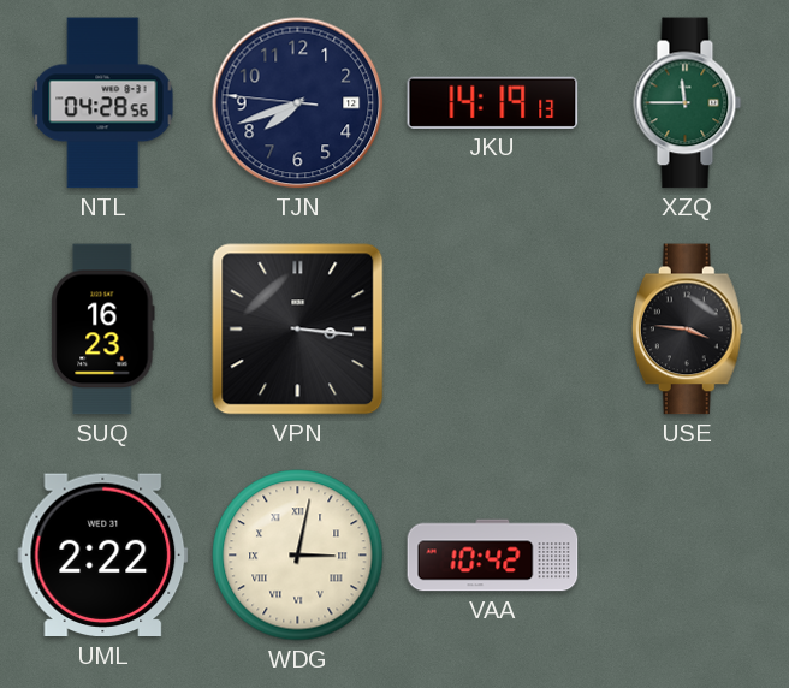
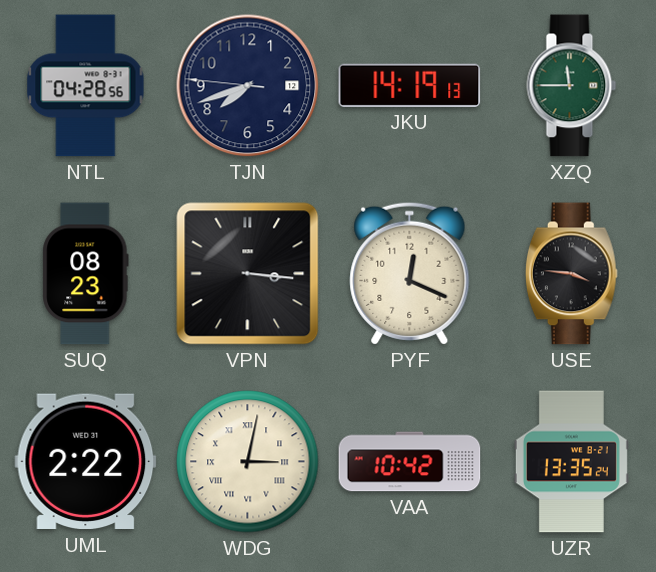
SUQ: 16:23 -> 08:23 (86, 274)
PYF: none -> 12:19 (410, 273)
UZR: none -> 13:35 (571, 462)
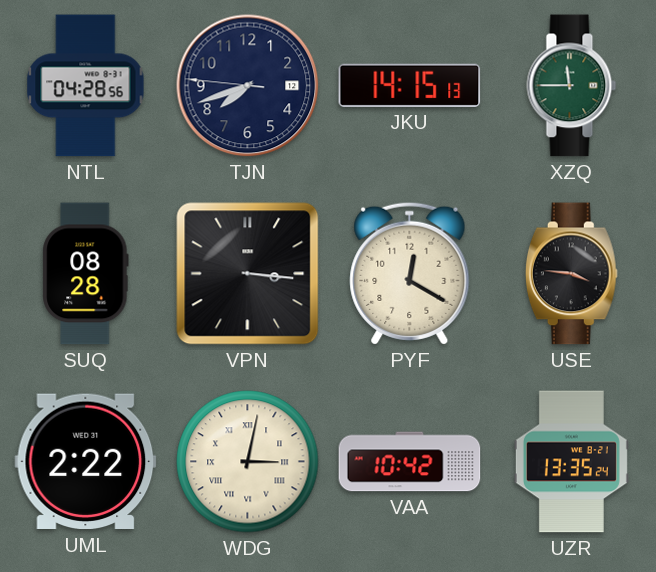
JKU: 14:19 -> 14:15 (410, 85)
SUQ: 08:23 -> 08:28 (86, 274)
PYF: 12:19 -> 12:20 (410, 273)
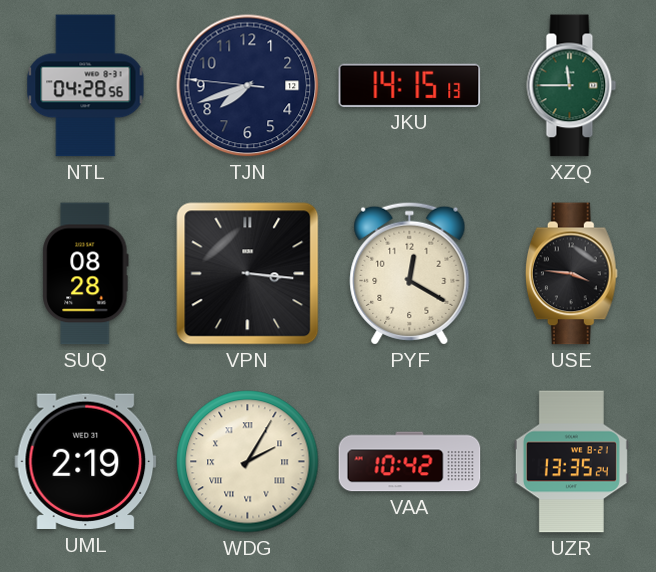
UML: 2:22 -> 2:19 (86, 462)
WDG: 3:02 -> 2:05 (248, 462)
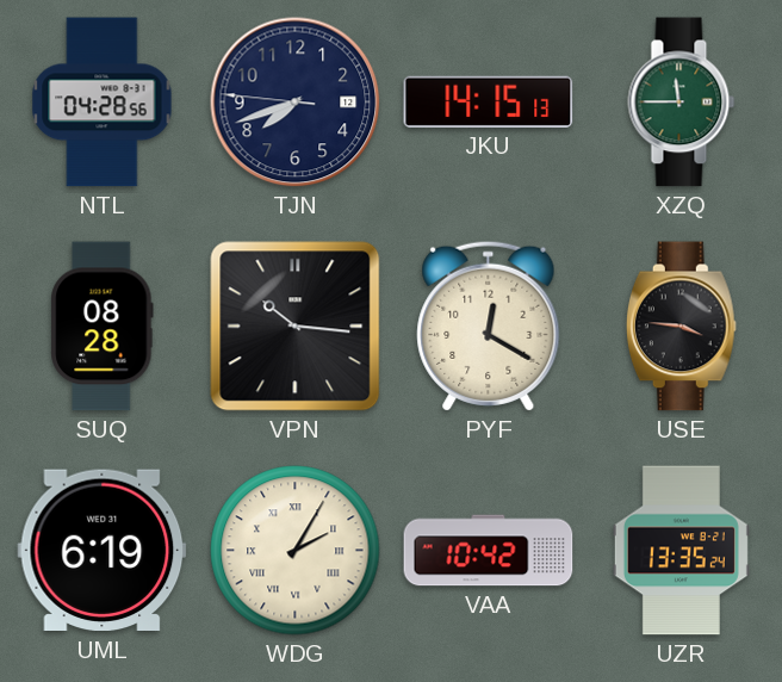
VPN: 3:16 -> 10:16 (296, 327)
UML: 2:19 -> 6:19 (103, 551)
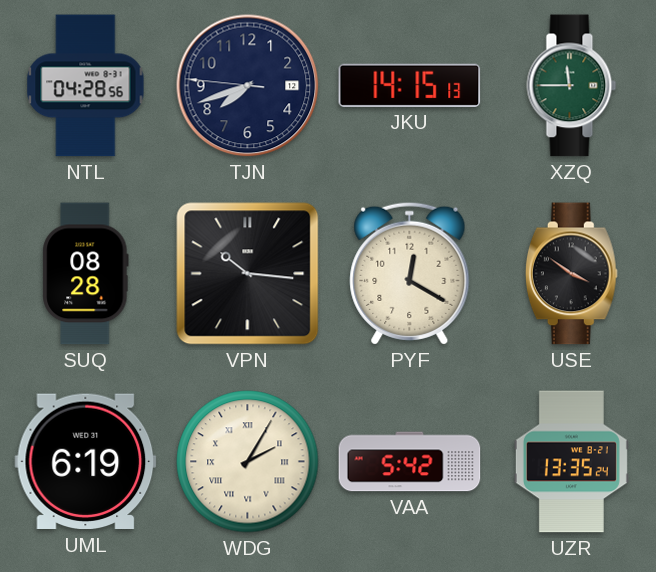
USE: 3:46 -> 3:51 (571, 274)
VAA: 10:42 -> 5:42 (410, 462)
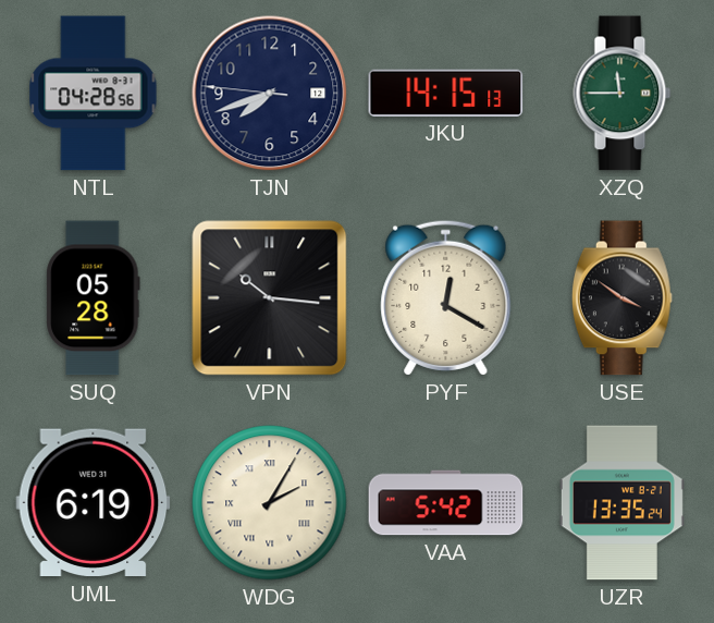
SUQ: 08:28 -> 05:28 (94, 298)
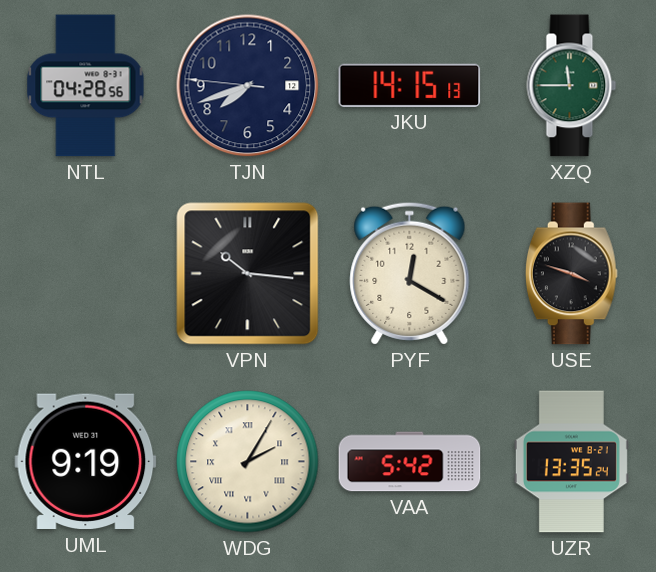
SUQ: 05:28 -> none (94, 298)
USE: 3:51 -> 3:48 (571, 274)
UML: 6:19 -> 9:19 (86, 462)
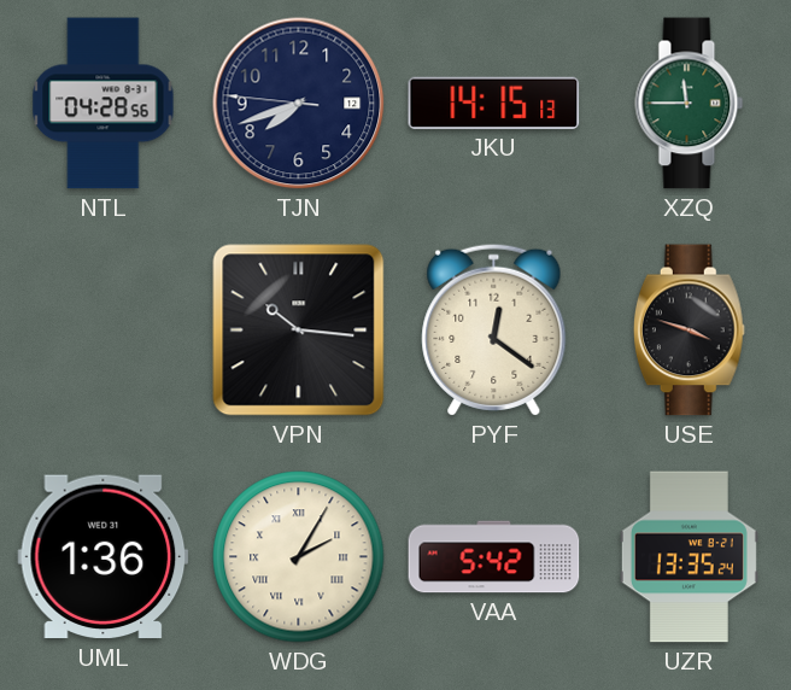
PYF: 12:20 -> 12:21 (494, 329)
UML: 9:19 -> 1:36 (104, 557)
